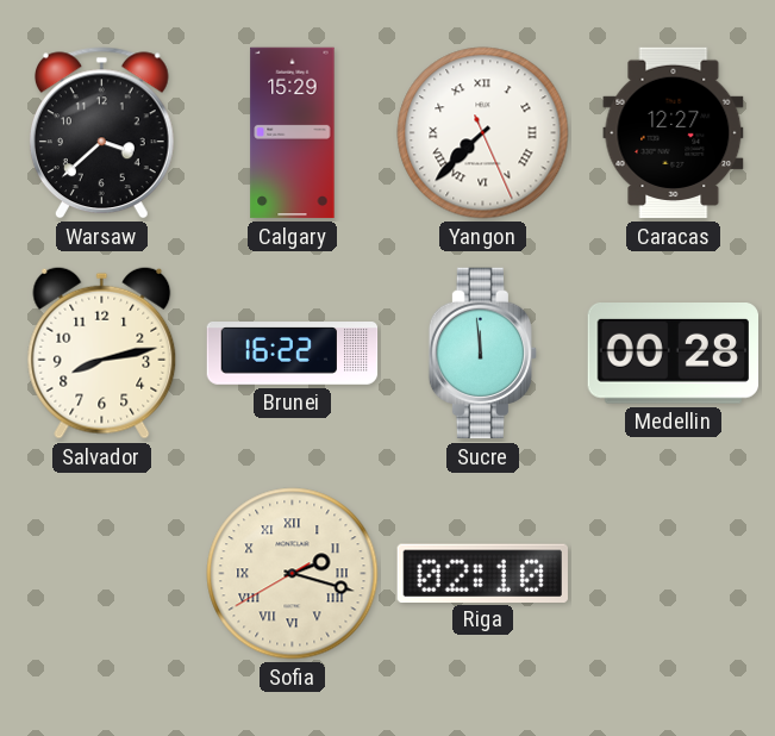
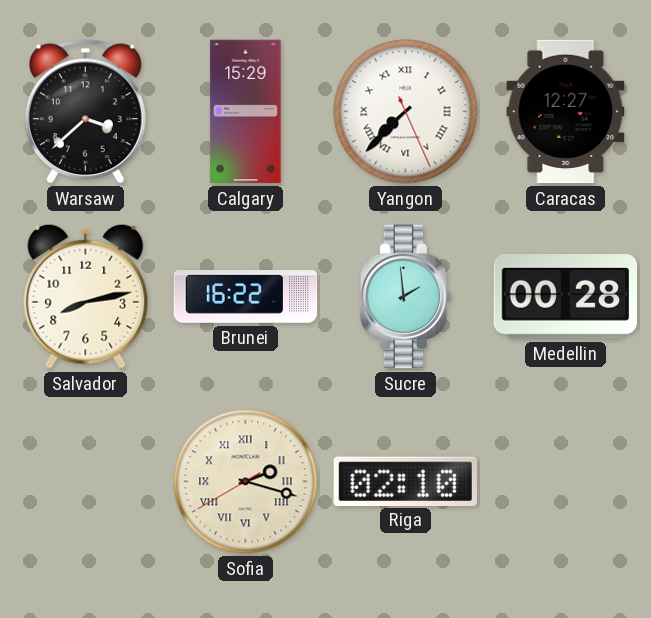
Sucre: 11:59 -> 1:59 (405, 297)
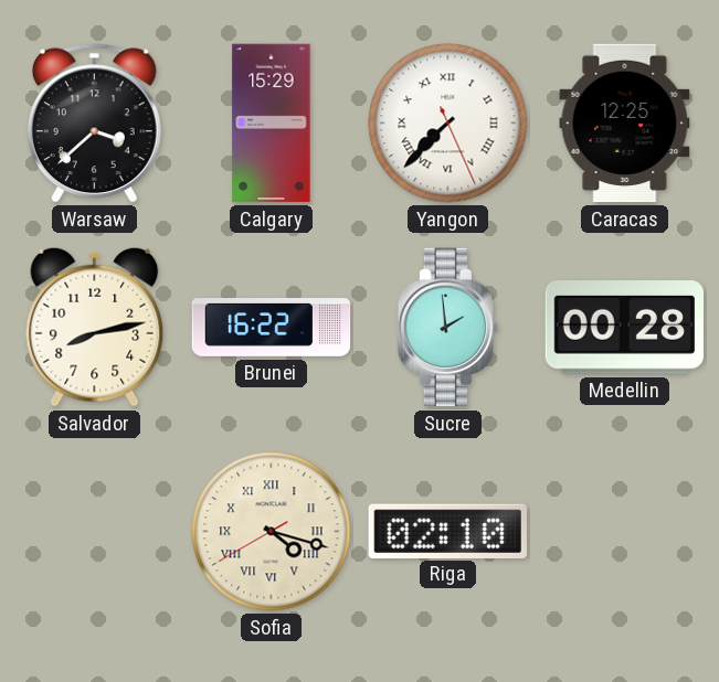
Caracas: 12:27 -> 12:25 (625, 124)
Sofia: 2:17 -> 4:17 (272, 532)
